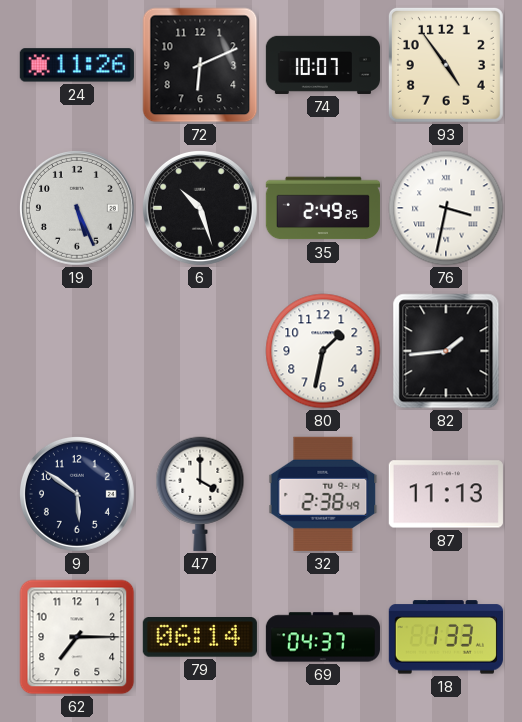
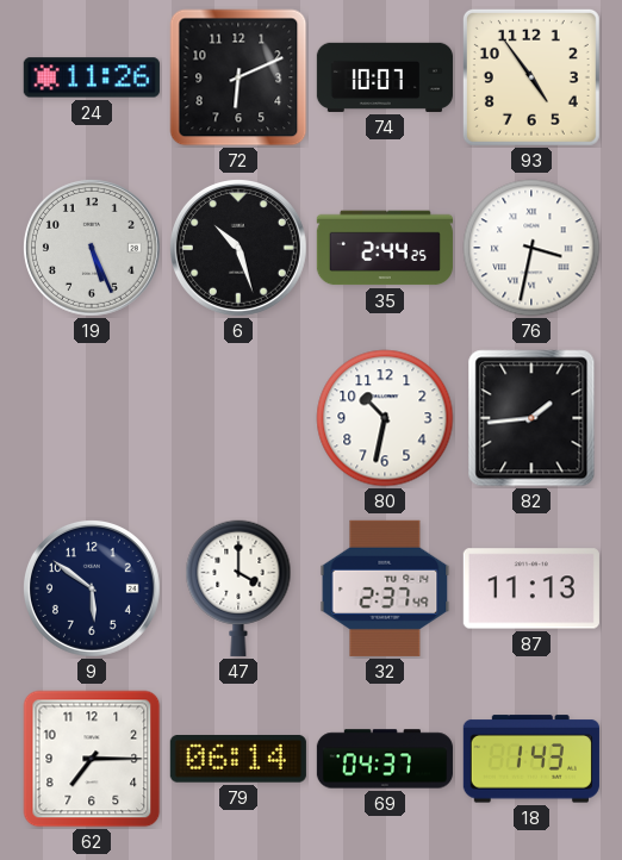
35: 2:49 -> 2:44 (385, 248)
80: 1:32 -> 10:32 (385, 418)
32: 2:38 -> 2:37 (385, 588)
18: 1:33 -> 1:43 (531, 759)
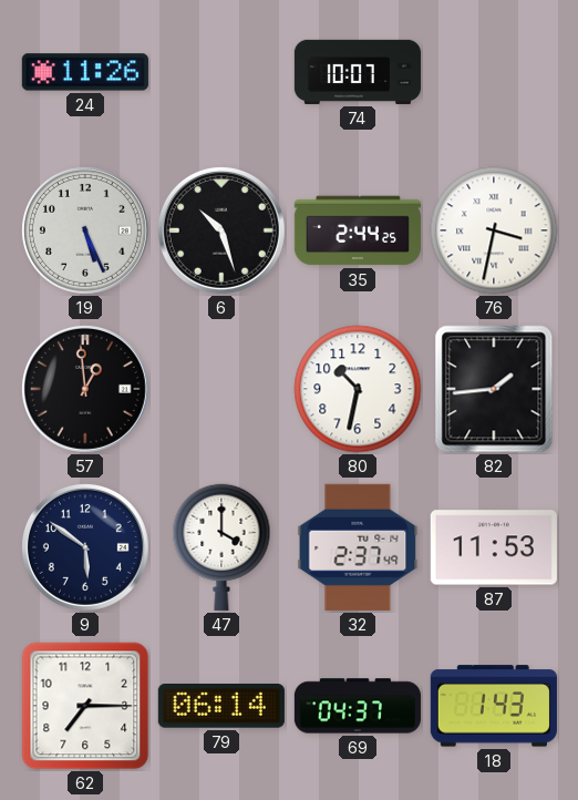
72: 6:11 -> none (238, 77)
93: 4:54 -> none (531, 77)
57: none -> 12:59 (85, 389)
87: 11:13 -> 11:53 (494, 547)
